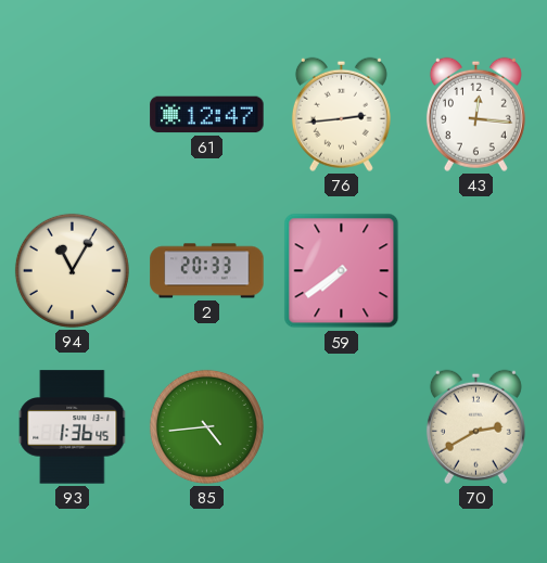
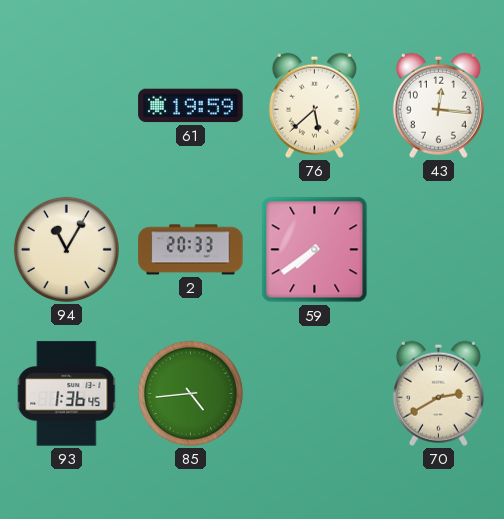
61: 12:47 -> 19:59 (191, 106)
76: 2:44 -> 5:38 (314, 105)
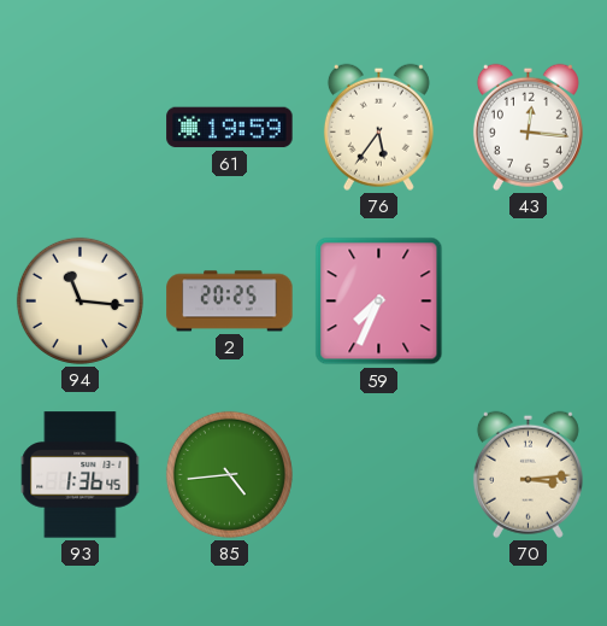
76: 5:38 -> 5:36 (378, 127)
94: 11:05 -> 11:16 (79, 300)
2: 20:33 -> 20:25 (230, 302)
59: 7:39 -> 7:34 (379, 302)
70: 2:40 -> 3:14 (528, 474)
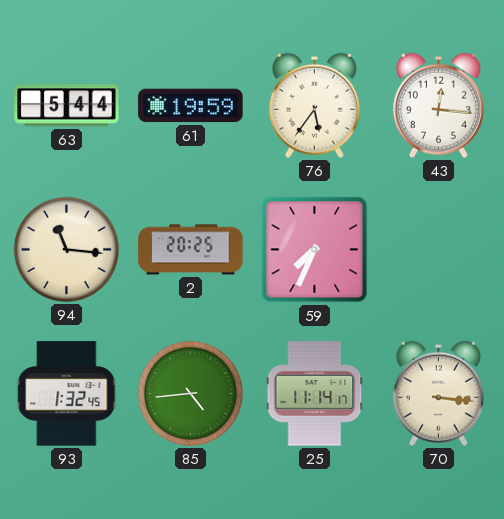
63: none -> 5:44 (67, 106)
93: 1:36 -> 1:32 (67, 394)
25: none -> 11:14 (315, 394)
70: 3:14 -> 3:16 (438, 393)
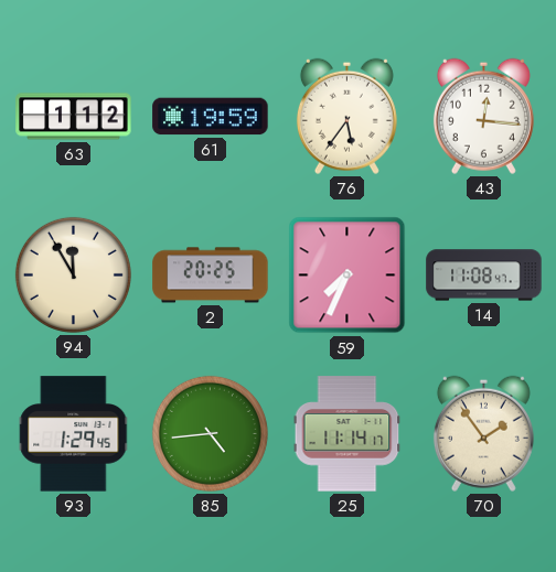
63: 5:44 -> 1:12 (74, 117)
94: 11:16 -> 11:55 (73, 274)
14: none -> 11:08 (484, 276)
93: 1:32 -> 1:29 (74, 434)
70: 3:16 -> 1:54 (483, 433)
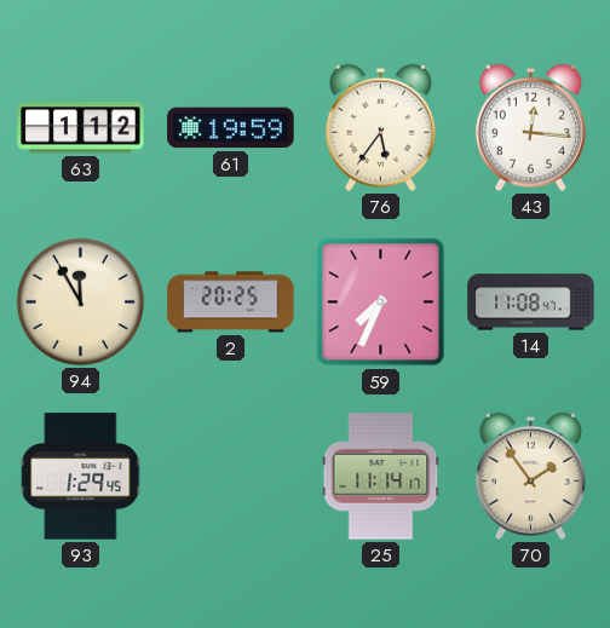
85: 4:44 -> none (210, 433)
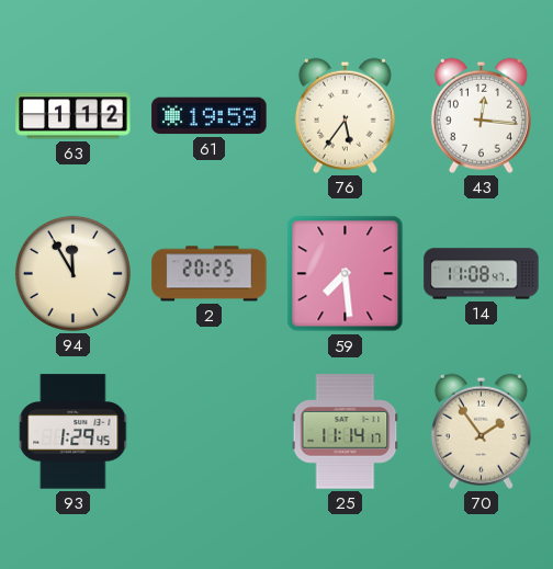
59: 7:34 -> 7:29 (346, 274)
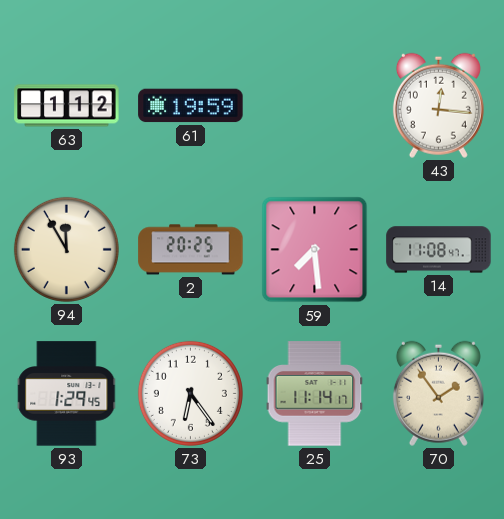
76: 5:36 -> none (345, 115)
73: none -> 6:24 (190, 393)
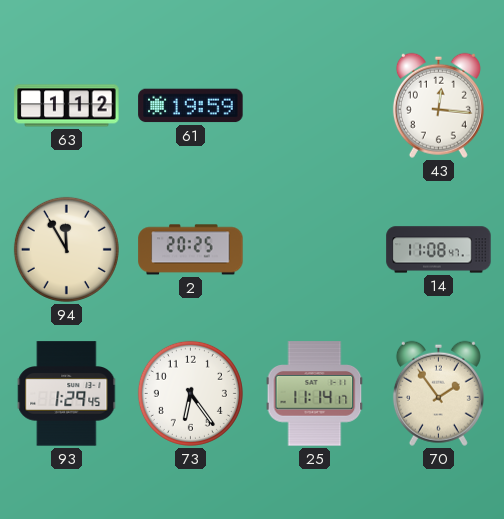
59: 7:29 -> none (315, 250)
